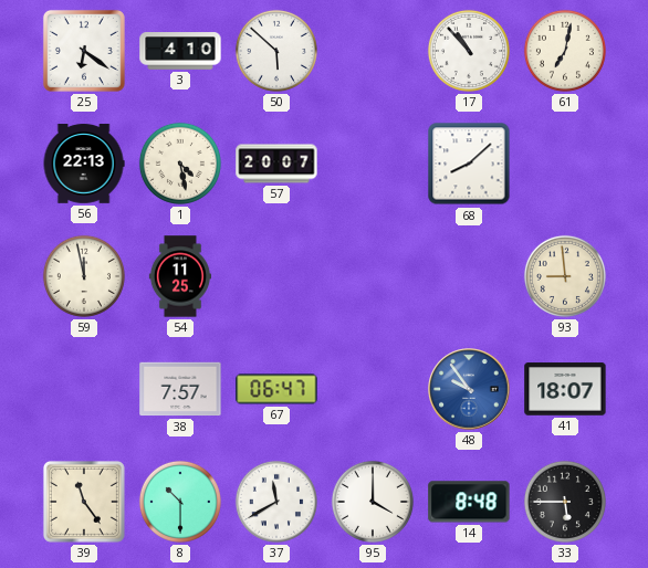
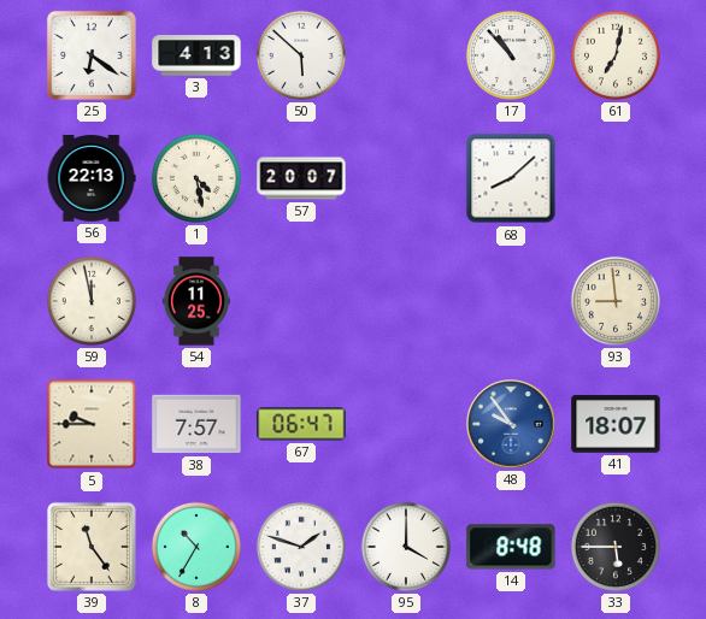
3: 4:10 -> 4:13 (196, 55)
5: none -> 9:45 (92, 424)
8: 10:30 -> 10:35 (196, 547)
37: 11:40 -> 1:48 (301, 547)
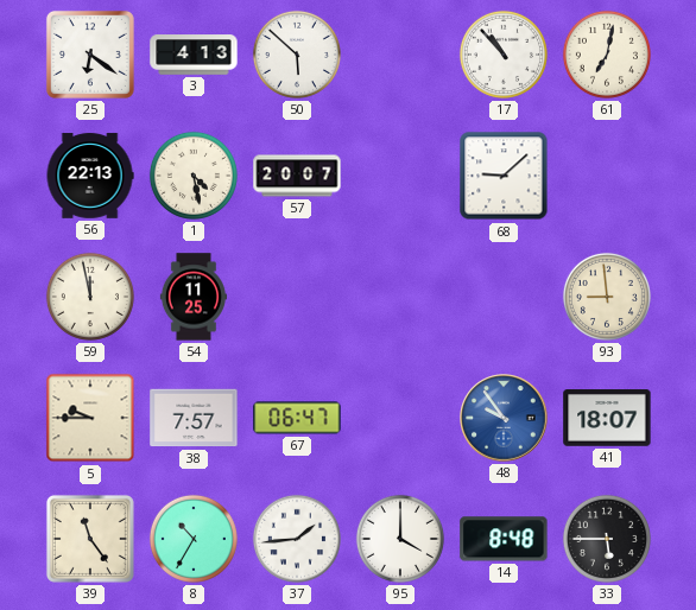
68: 8:08 -> 9:08 (504, 176)
37: 1:48 -> 1:44 (297, 539)
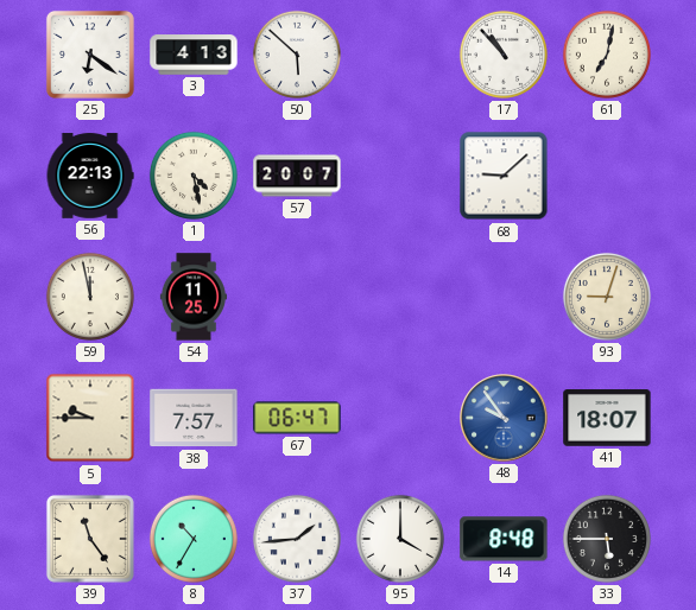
93: 8:59 -> 9:03 (607, 297)
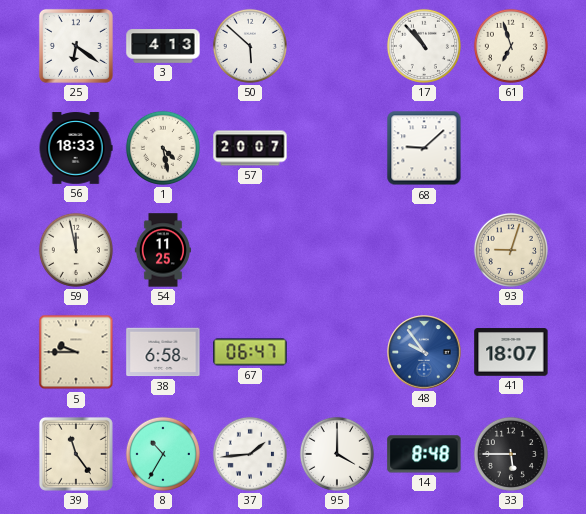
61: 7:02 -> 6:57 (511, 46)
56: 22:13 -> 18:33 (76, 148)
38: 7:57 -> 6:58 (163, 352)
